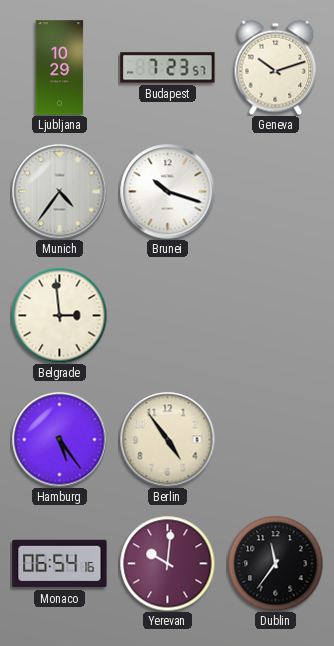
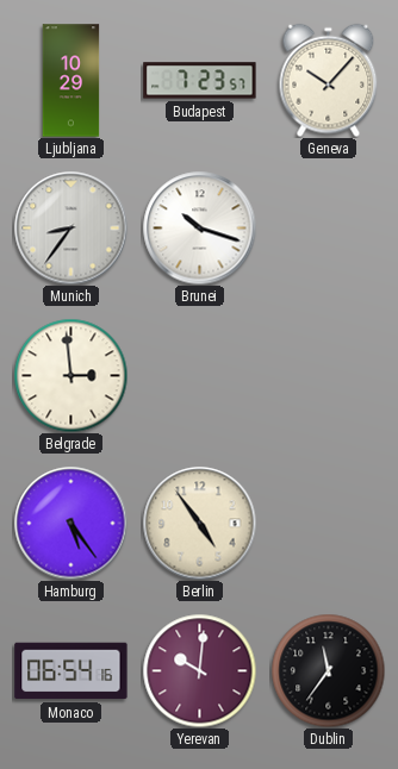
Geneva: 10:12 -> 10:07 (329, 80)
Munich: 4:36 -> 8:36 (70, 227)
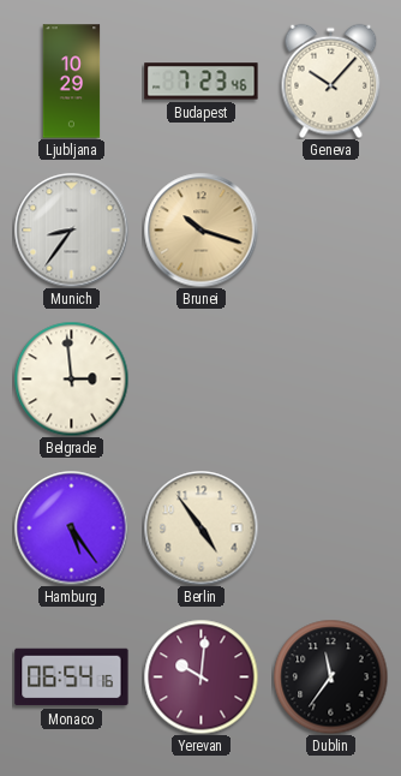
Budapest: 7:23:57 -> 7:23:46 (202, 82)
Brunei dial: white -> champagne (200, 229)
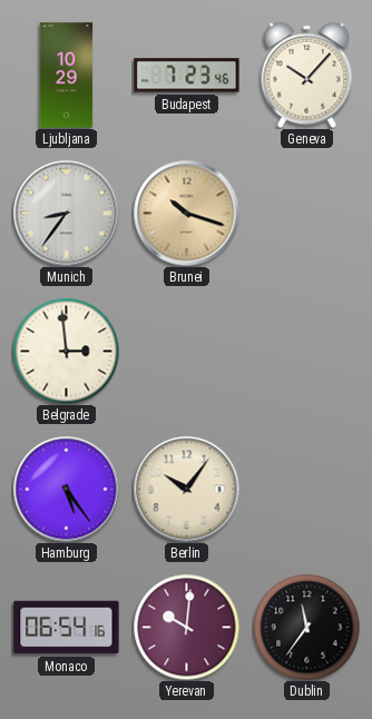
Berlin: 4:54 -> 10:06 (186, 489)
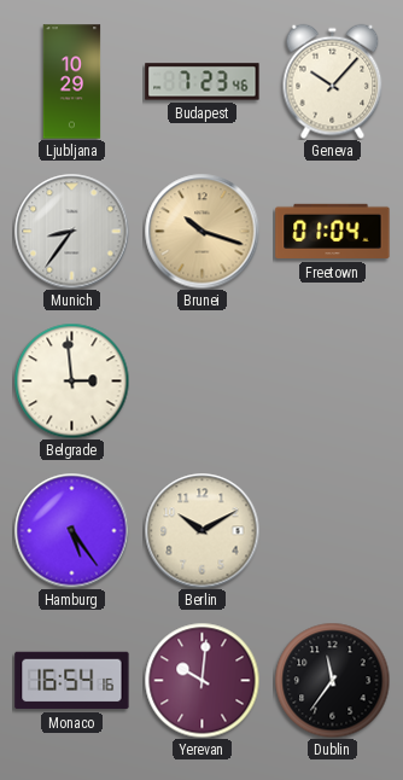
Freetown: none -> 01:04 (333, 232)
Berlin: 10:06 -> 10:10 (201, 530)
Monaco: 06:54 -> 16:54 (72, 681)
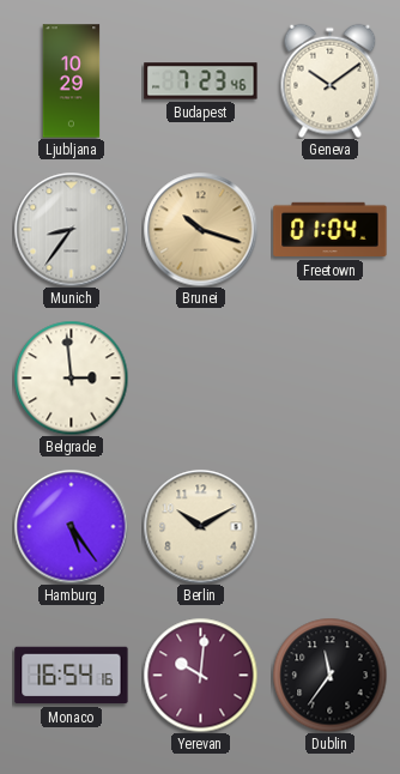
Geneva: 10:07 -> 10:09 (331, 80)
